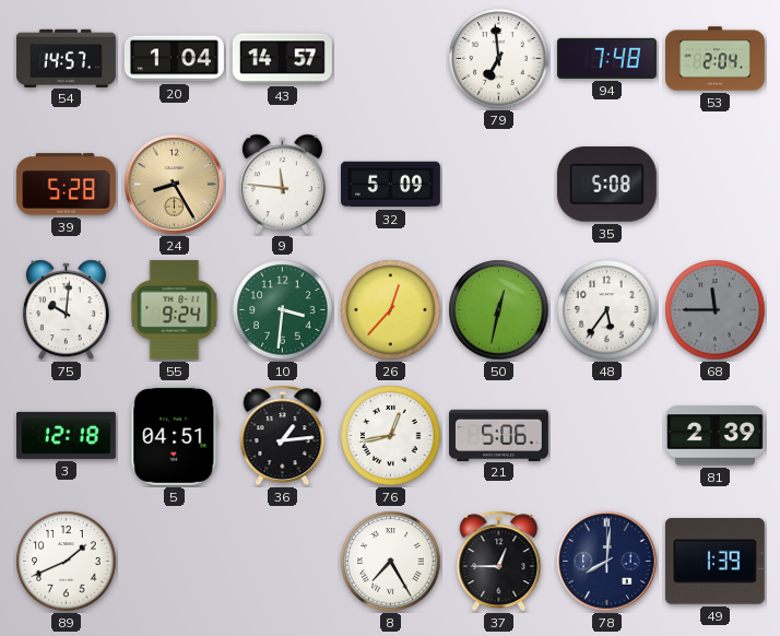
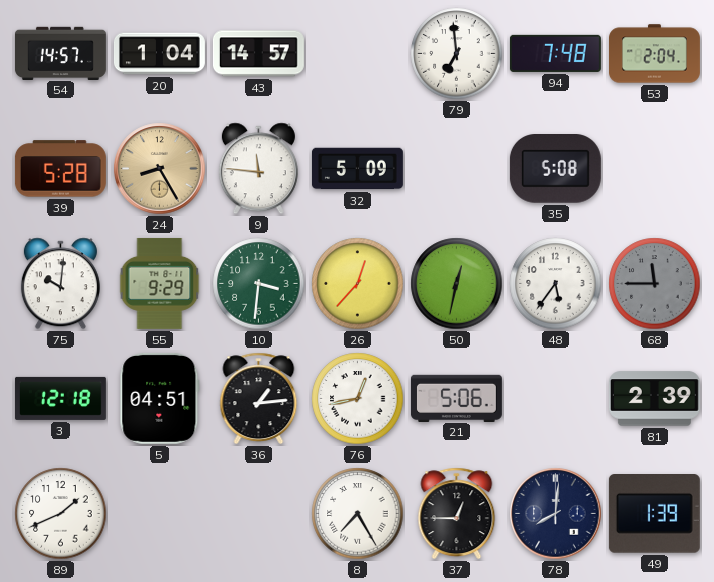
55: 9:24 -> 9:29 (160, 283)
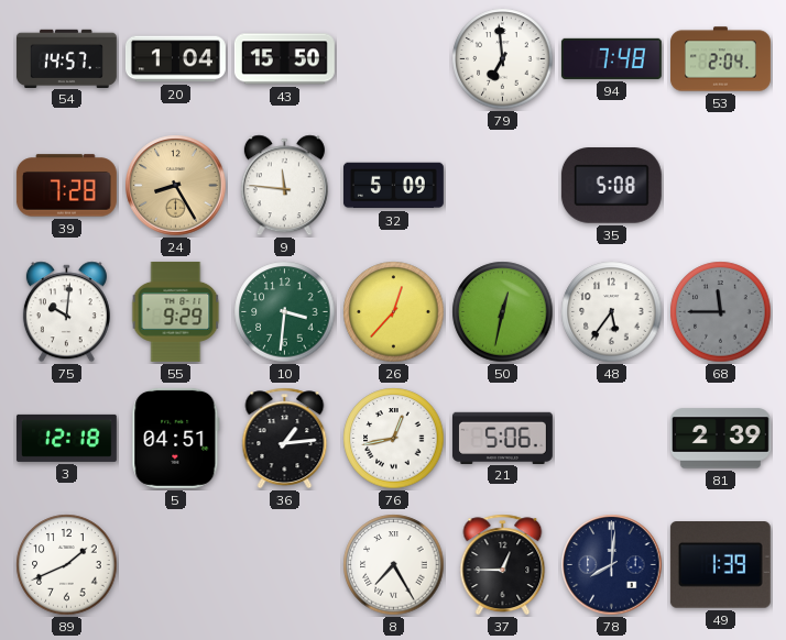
43: 14:57 -> 15:50 (284, 59)
39: 5:28 -> 7:28 (66, 186)
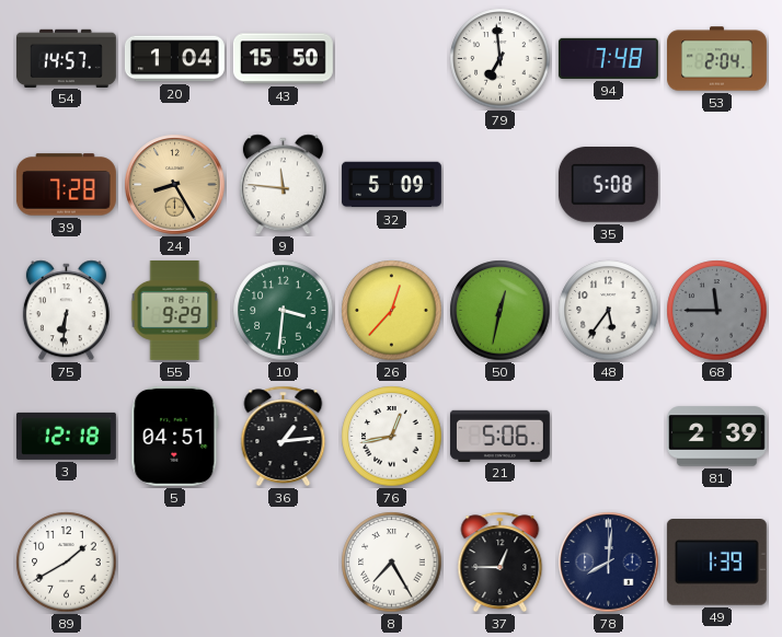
75: 10:01 -> 6:31 (66, 311)
89: 1:41 -> 1:40 (67, 563)
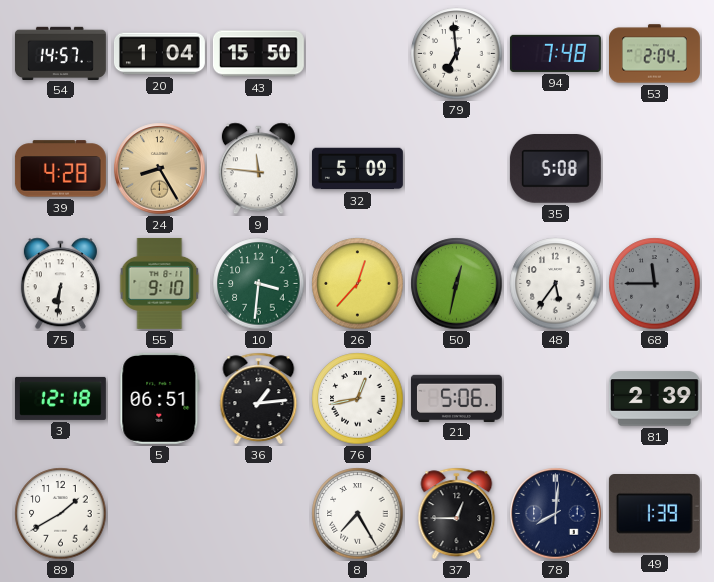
39: 7:28 -> 4:28 (60, 169)
55: 9:29 -> 9:10 (160, 283)
5: 04:51 -> 06:51 (160, 398)
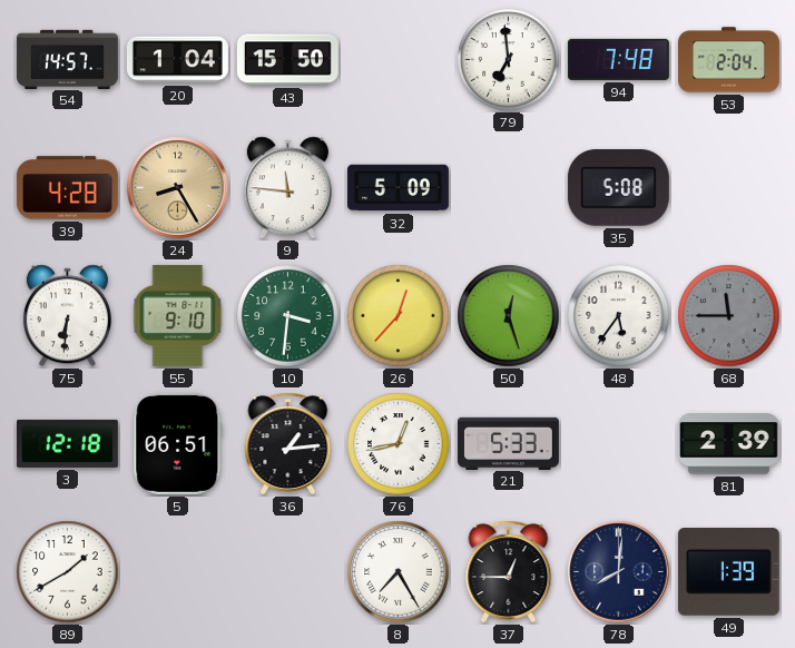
50: 12:32 -> 12:27 (509, 316)
21: 5:06 -> 5:33 (508, 443)
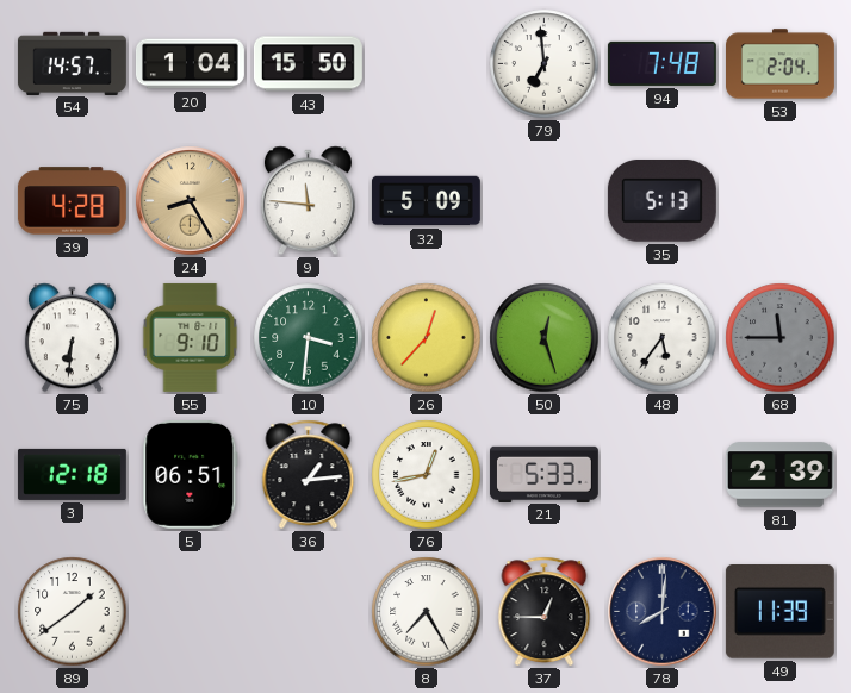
35: 5:08 -> 5:13 (661, 201)
89: 1:40 -> 1:39 (73, 612)
49: 1:39 -> 11:39 (779, 612)
